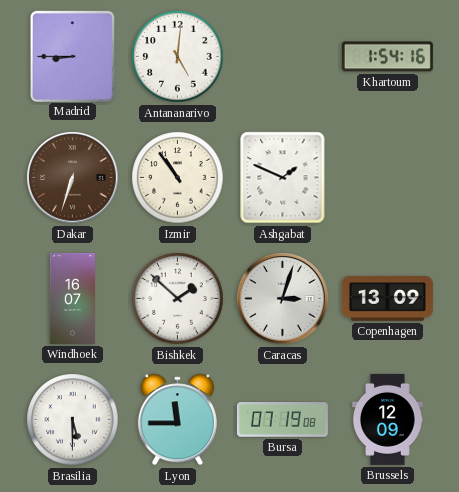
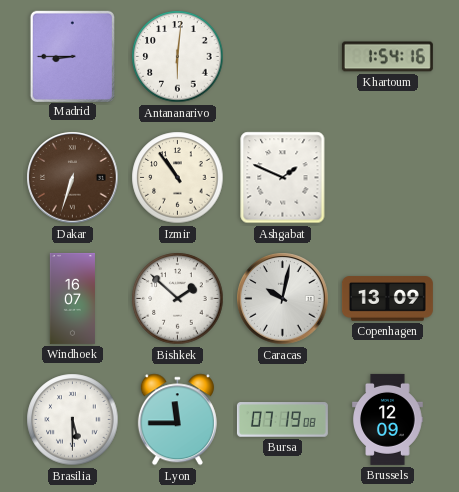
Antananarivo: 5:01 -> 6:01 (178, 57)
Caracas: 3:03 -> 10:02 (283, 299)
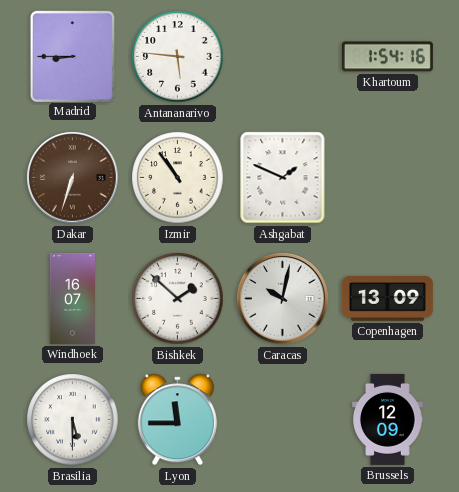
Antananarivo: 6:01 -> 5:46 (178, 57)
Bursa: 07:19 -> none (282, 420)
